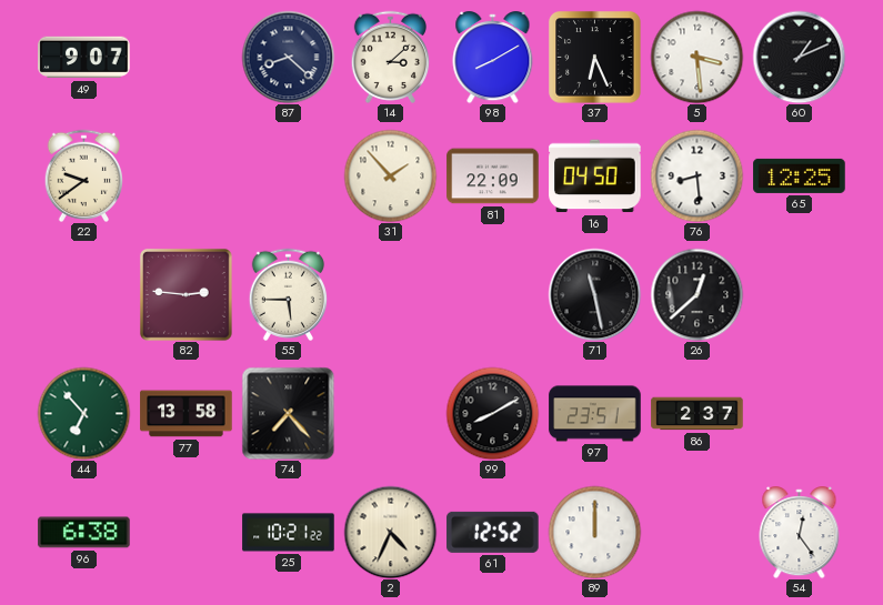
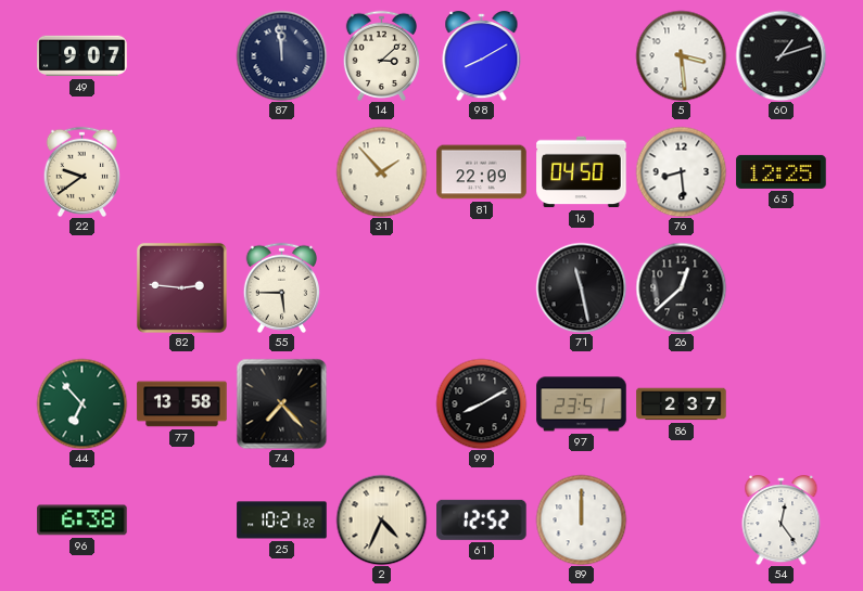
87: 8:22 -> 11:59 (281, 55)
37: 6:26 -> none (594, 58)
60: 1:11 -> 1:12 (780, 55)
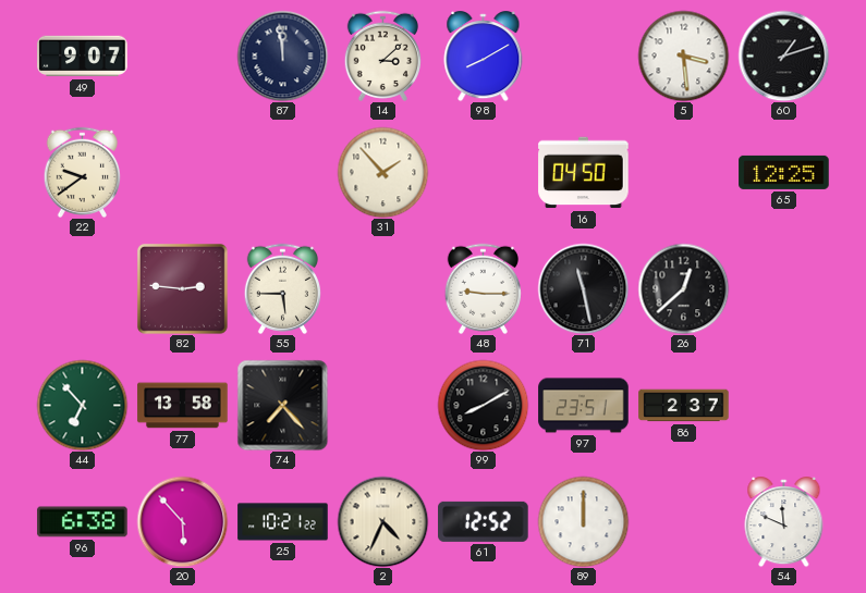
81: 22:09 -> none (482, 172)
76: 8:29 -> none (681, 171)
48: none -> 9:15 (483, 288)
20: none -> 5:53 (182, 521)
54: 12:24 -> 11:49 (784, 522)
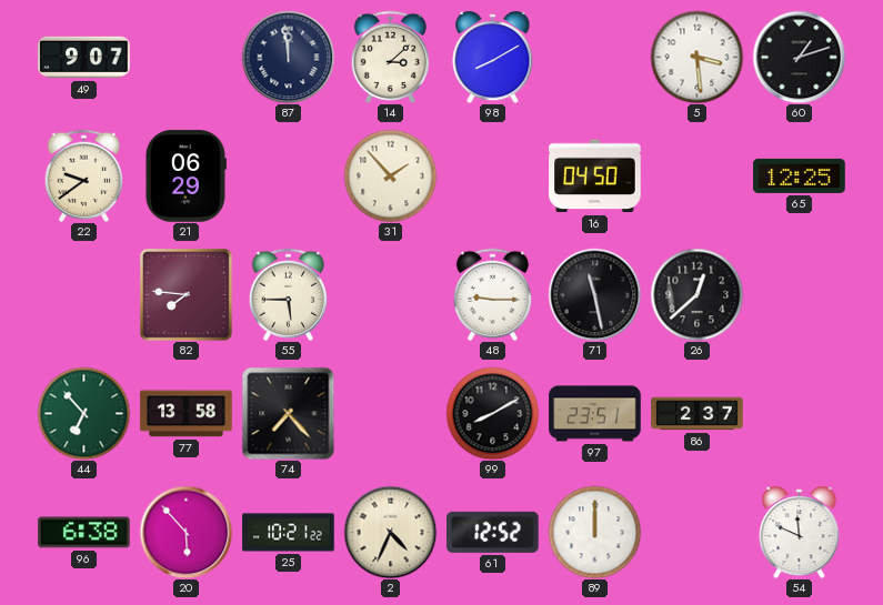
21: none -> 06:29 (185, 177)
82: 2:46 -> 7:46 (185, 294)
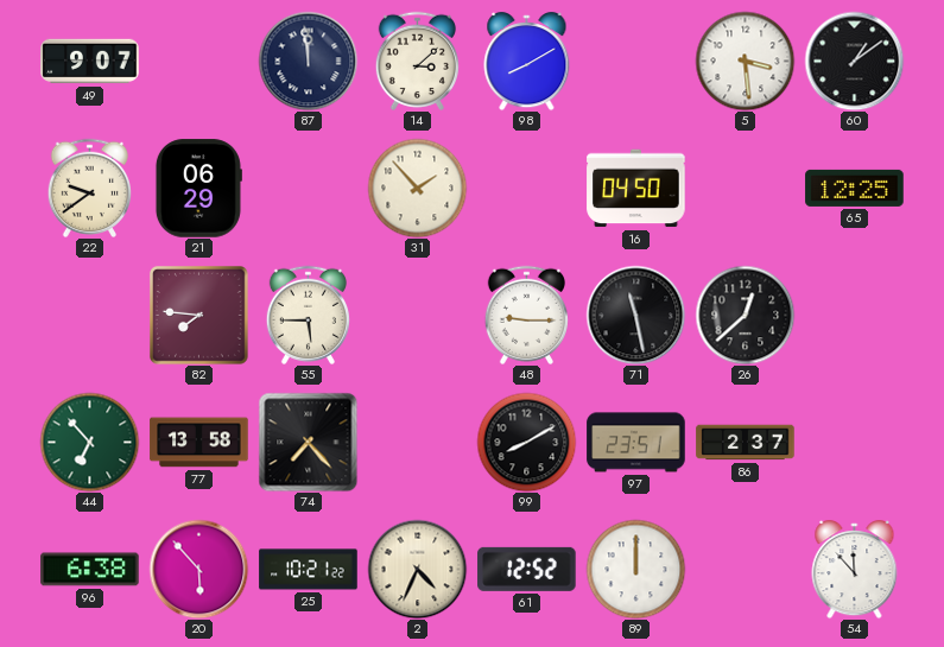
60: 1:12 -> 1:09 (854, 61)
54: 11:49 -> 11:53 (855, 570)
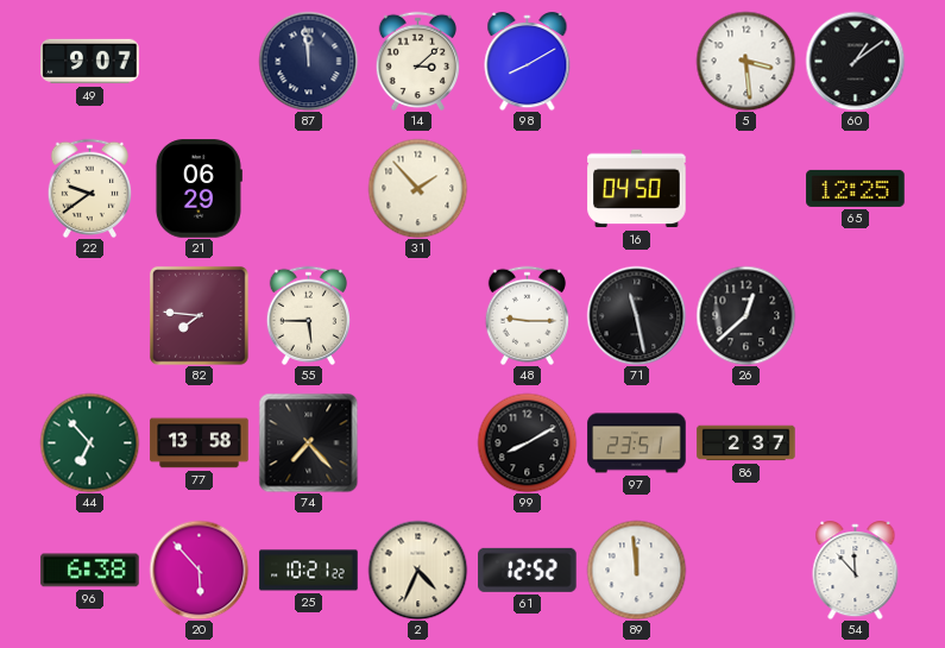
89: 12:00 -> 11:59 (636, 570)
